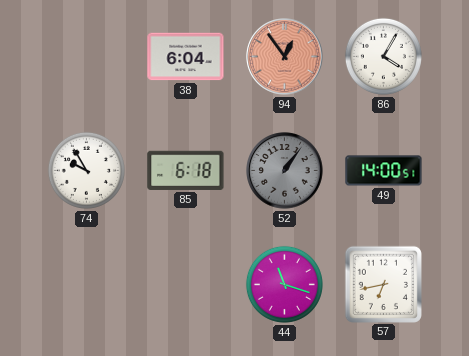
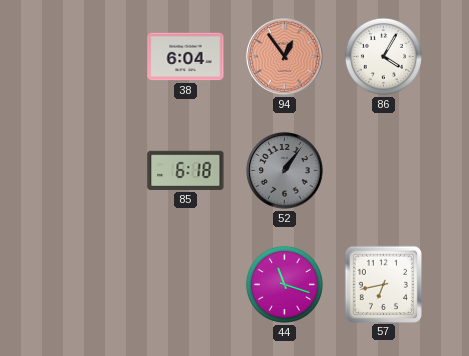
74: 9:55 -> none (86, 170)
49: 14:00 -> none (384, 171)
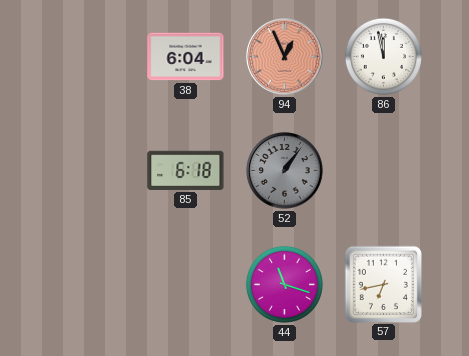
94: 12:54 -> 12:56 (285, 57)
86: 4:05 -> 11:58 (383, 56)
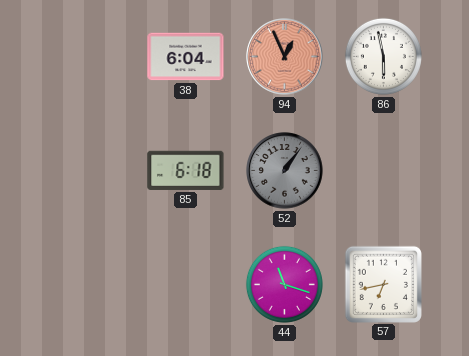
86: 11:58 -> 5:58 (383, 56)
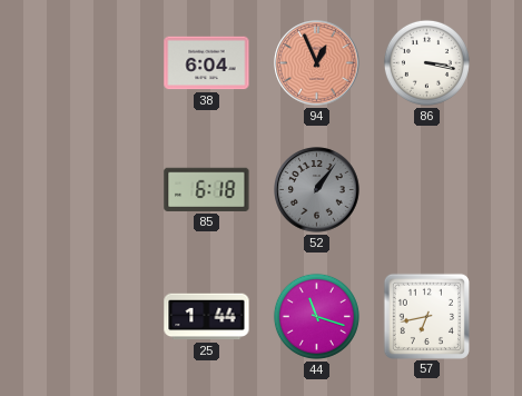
86: 5:58 -> 3:17 (426, 62)
25: none -> 1:44 (207, 317)
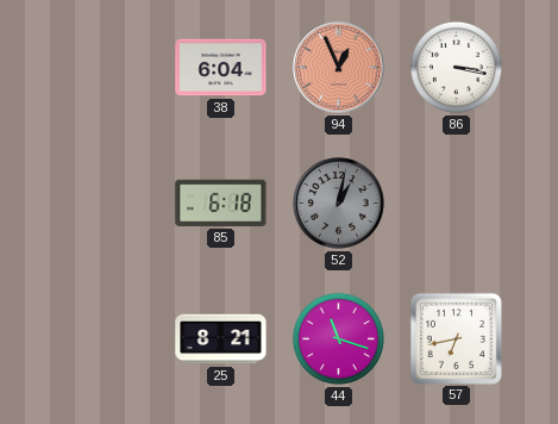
52: 1:06 -> 1:02 (339, 204)
25: 1:44 -> 8:21 (221, 339)
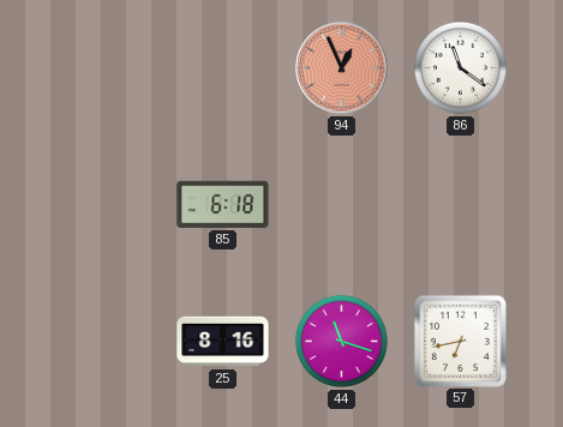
38: 6:04 -> none (221, 68)
86: 3:17 -> 11:21 (460, 67)
52: 1:02 -> none (339, 204)
25: 8:21 -> 8:16 (223, 342)
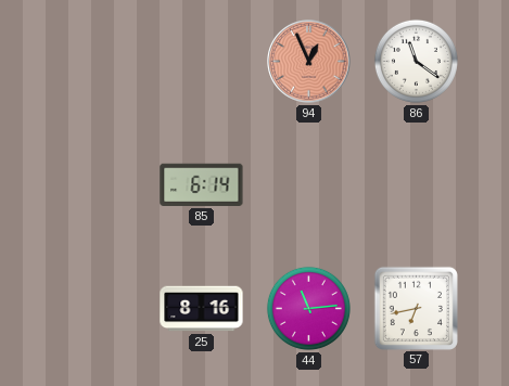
85: 6:18 -> 6:14 (202, 184)
44: 11:18 -> 11:14 (308, 308)
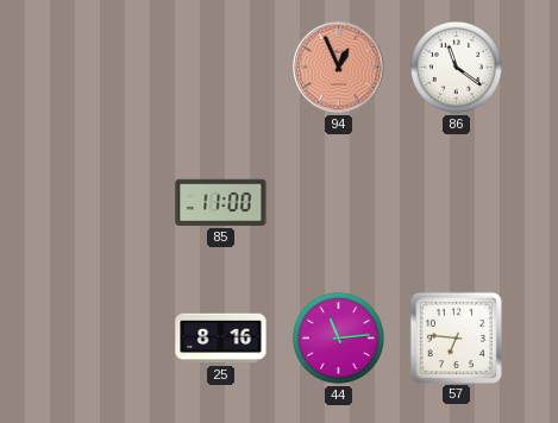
85: 6:14 -> 11:00 (221, 202)
57: 6:43 -> 6:46 (456, 337)
